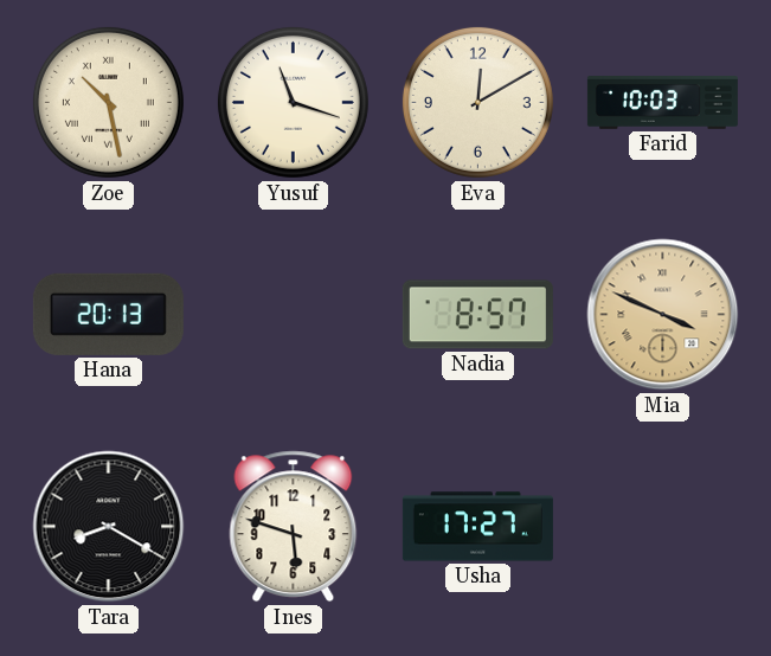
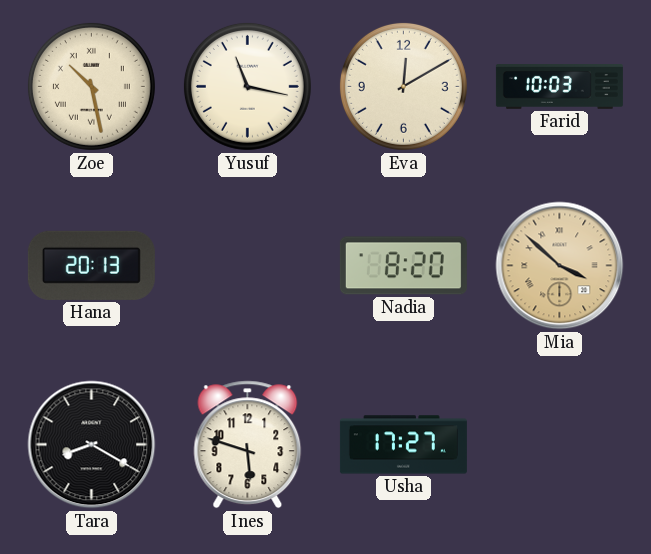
Yusuf: 11:18 -> 11:17 (247, 86)
Nadia: 8:57 -> 8:20 (403, 266)
Mia: 3:49 -> 3:52 (560, 266)
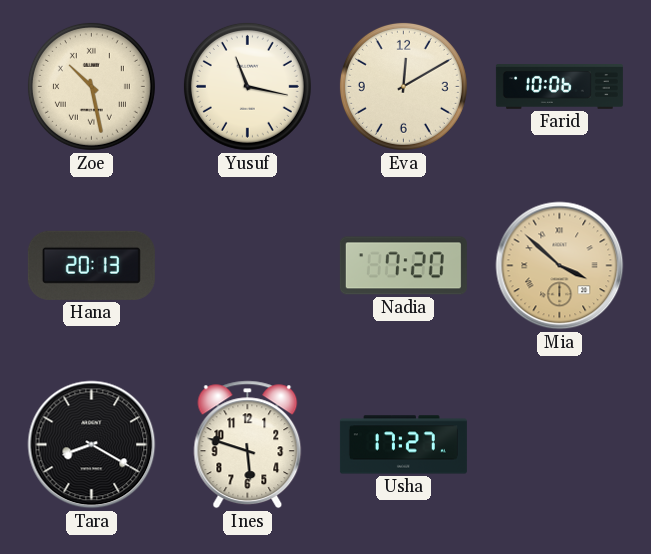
Farid: 10:03 -> 10:06 (559, 87)
Nadia: 8:20 -> 7:20 (403, 266)
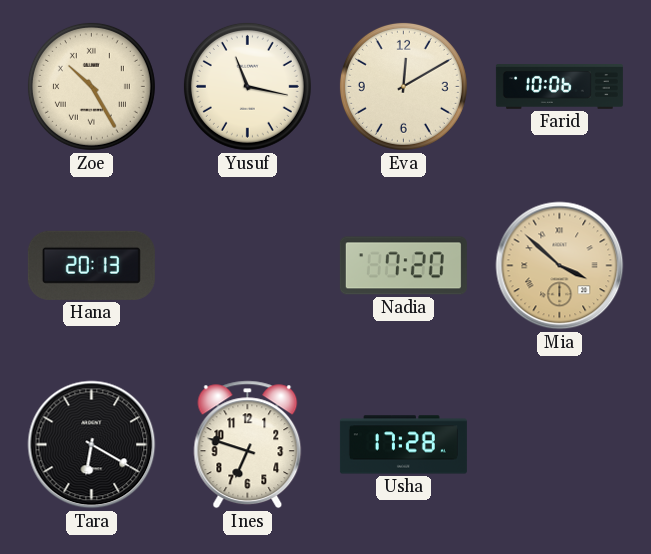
Zoe: 10:28 -> 10:25 (91, 86)
Tara: 8:20 -> 6:20 (92, 445)
Ines: 5:48 -> 6:48 (248, 445)
Usha: 17:27 -> 17:28 (403, 445)
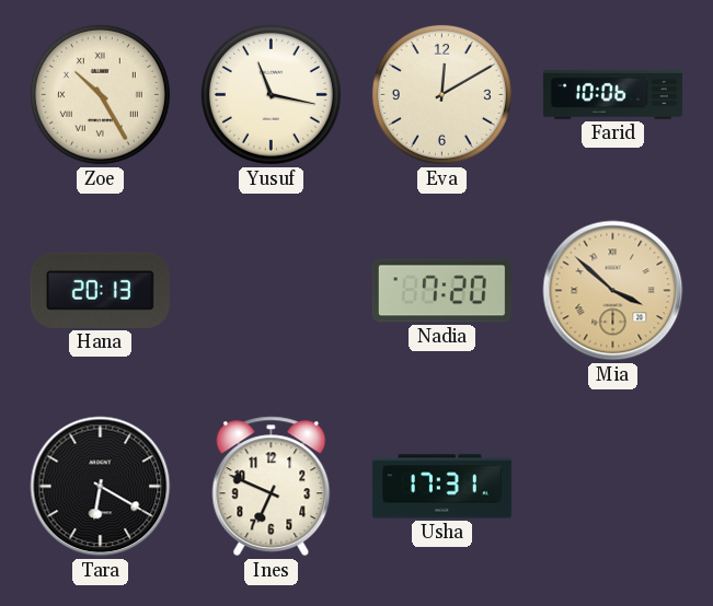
Ines: 6:48 -> 6:49 (272, 487)
Usha: 17:28 -> 17:31 (441, 487)
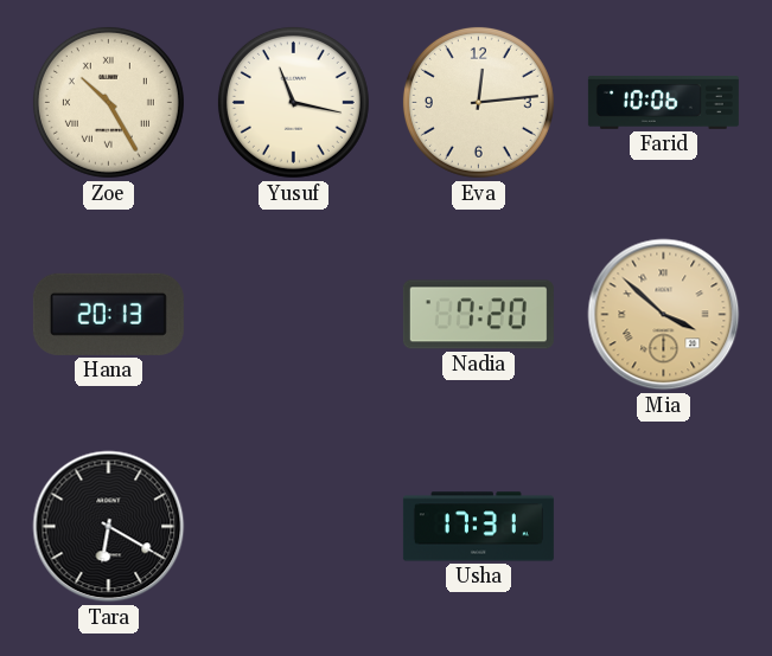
Eva: 12:10 -> 12:14 (478, 102)
Ines: 6:49 -> none (272, 487)
